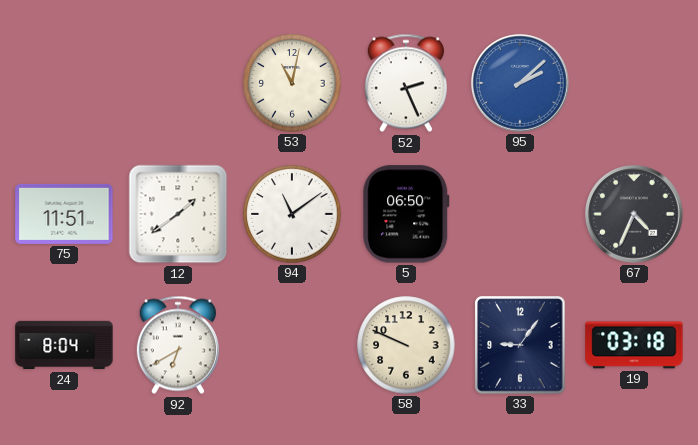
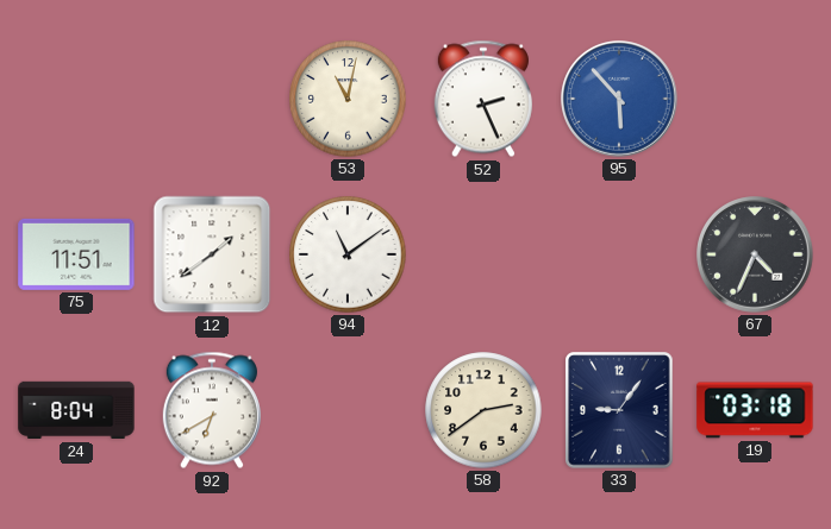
95: 2:08 -> 5:53 (619, 99)
5: 06:50 -> none (406, 214)
58: 9:49 -> 2:39 (483, 410)
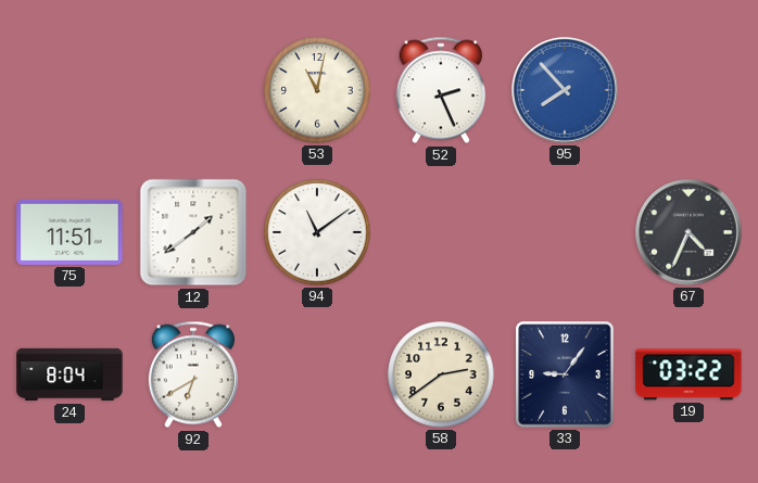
95: 5:53 -> 7:53 (565, 90)
19: 03:18 -> 03:22 (688, 374)
